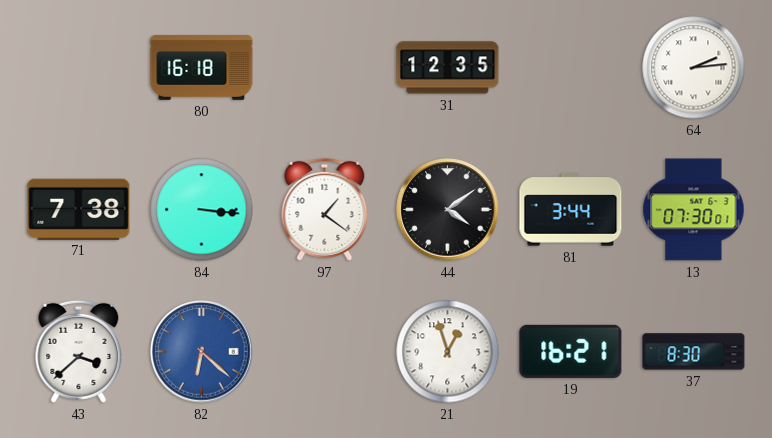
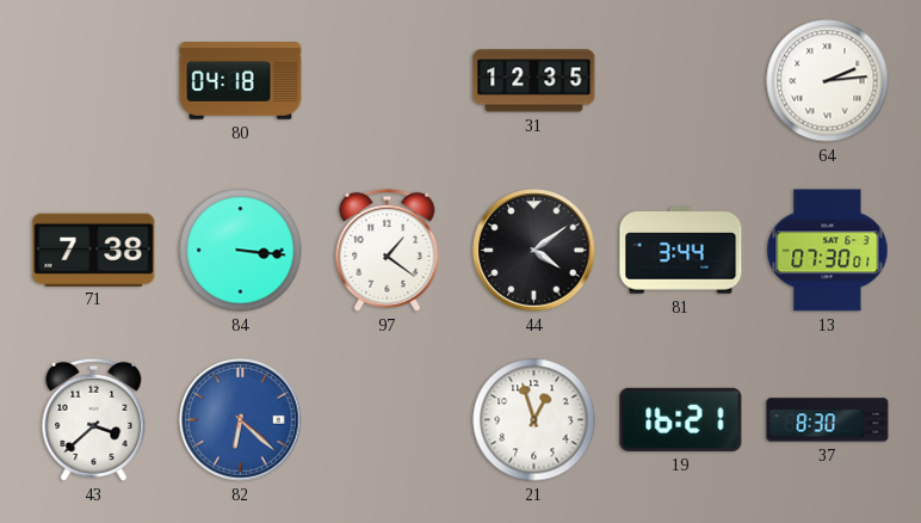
80: 16:18 -> 04:18 (241, 81)
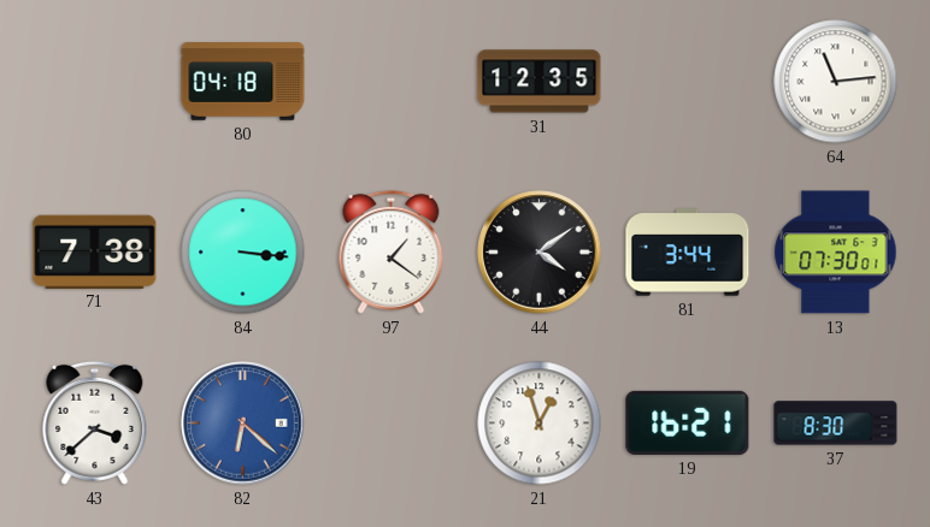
64: 2:14 -> 11:14 (836, 82)
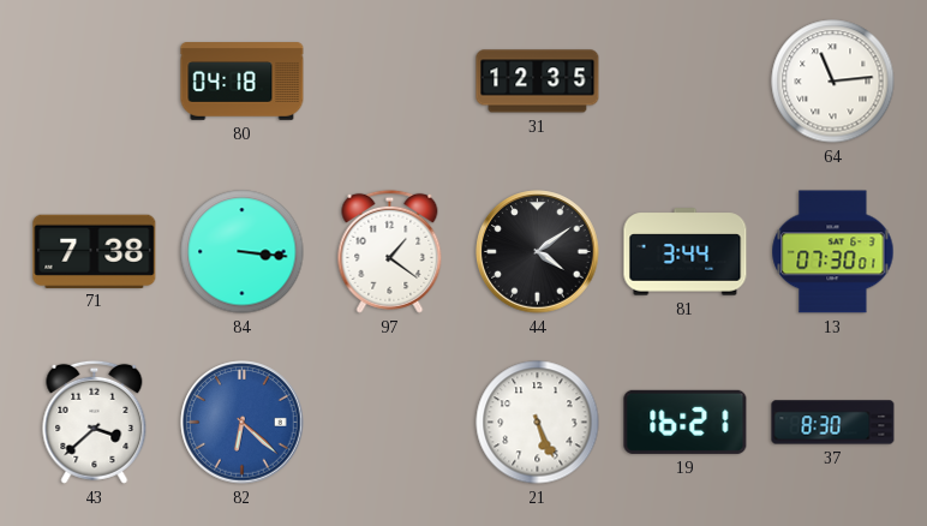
21: 12:57 -> 5:26 (538, 423)
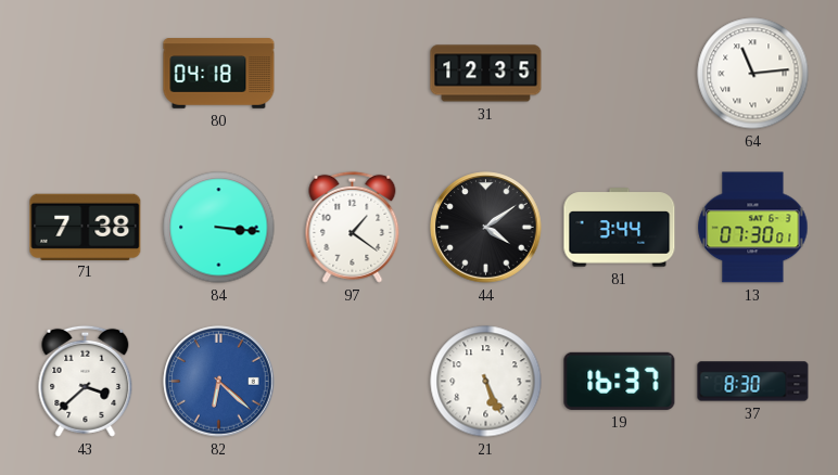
19: 16:21 -> 16:37 (620, 381)
